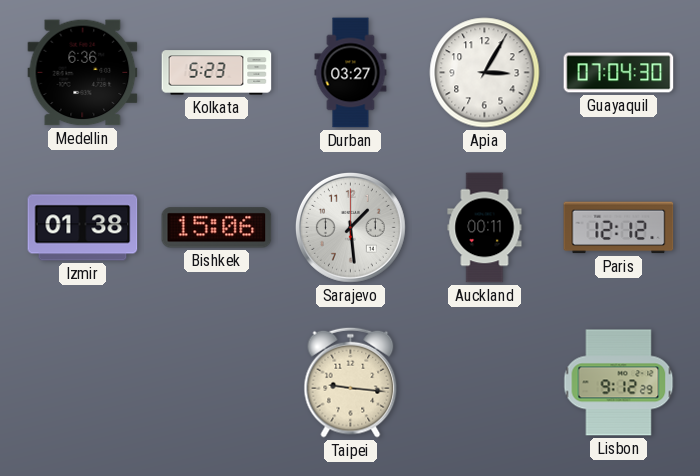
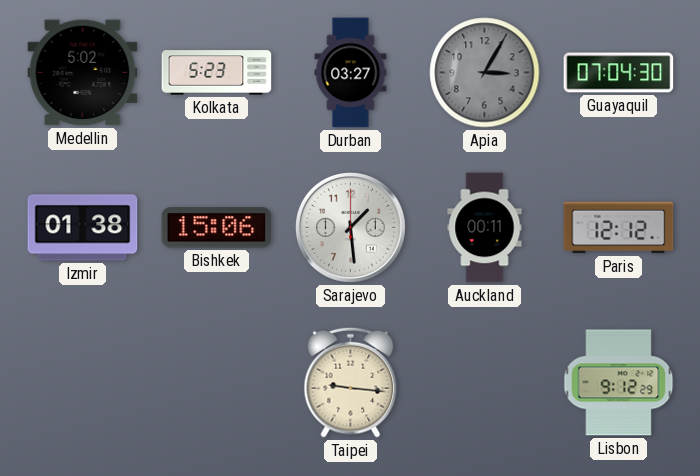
Medellin: 6:36 -> 5:02 (83, 73)
Apia dial: white -> grey (485, 73)
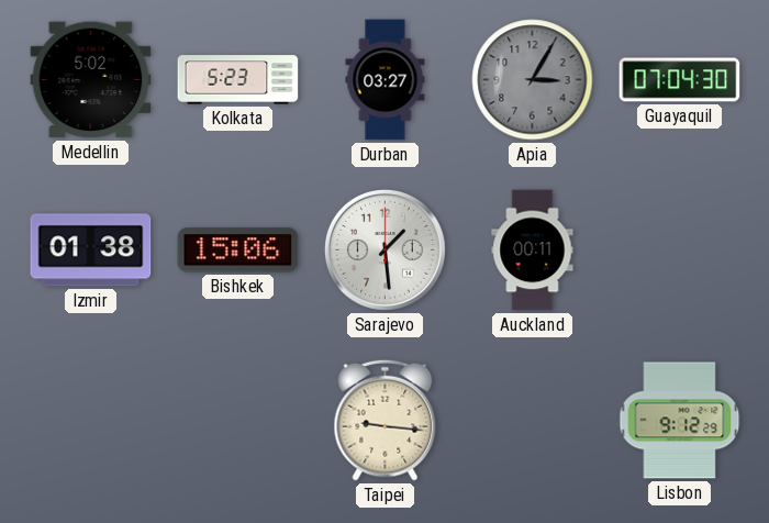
Paris: 12:12 -> none (619, 228)
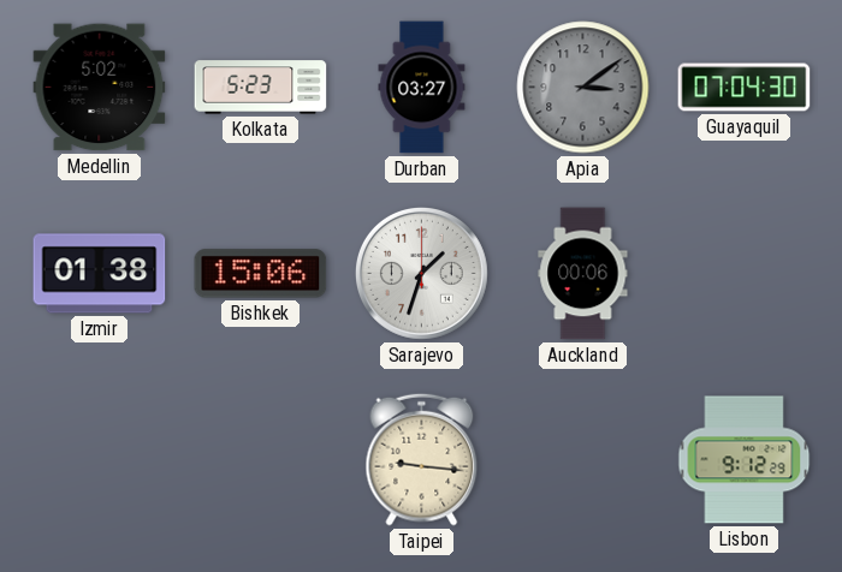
Apia: 3:05 -> 3:09 (583, 88)
Sarajevo: 1:29 -> 1:33 (421, 273)
Auckland: 00:11 -> 00:06 (583, 274)
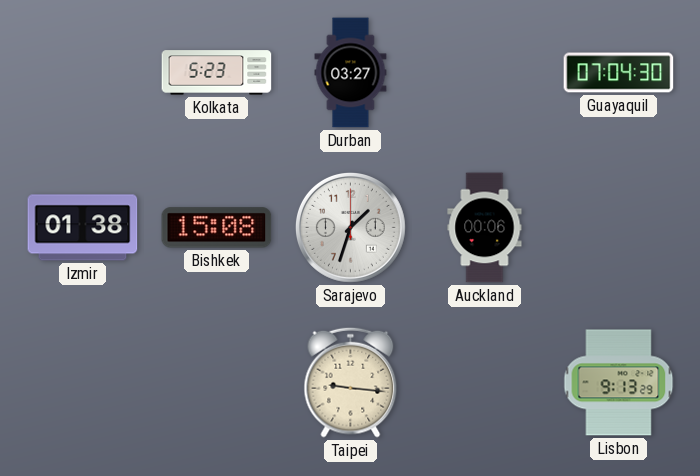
Medellin: 5:02 -> none (100, 88)
Apia: 3:09 -> none (583, 88)
Bishkek: 15:06 -> 15:08 (217, 228)
Lisbon: 9:12 -> 9:13 (619, 383)
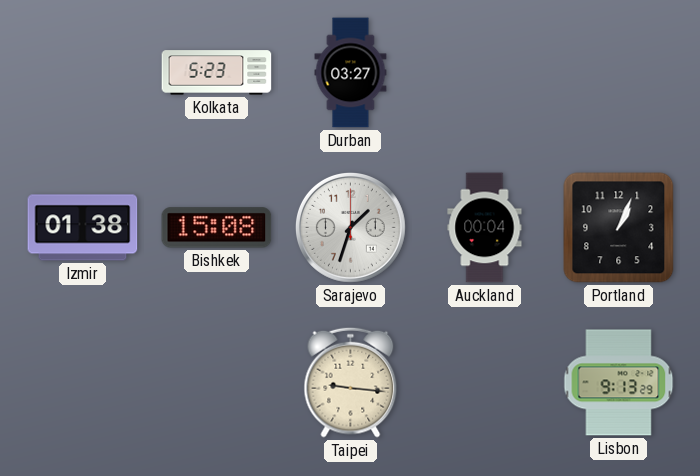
Guayaquil: 07:04 -> none (619, 73)
Auckland: 00:06 -> 00:04 (485, 228)
Portland: none -> 1:04 (619, 228)
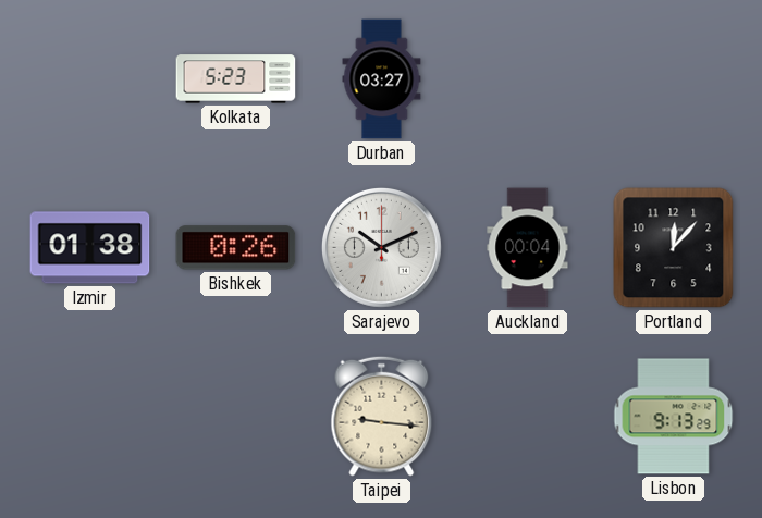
Bishkek: 15:08 -> 0:26 (236, 248)
Sarajevo: 1:33 -> 10:11 (381, 247)
Portland: 1:04 -> 12:07 (674, 248)
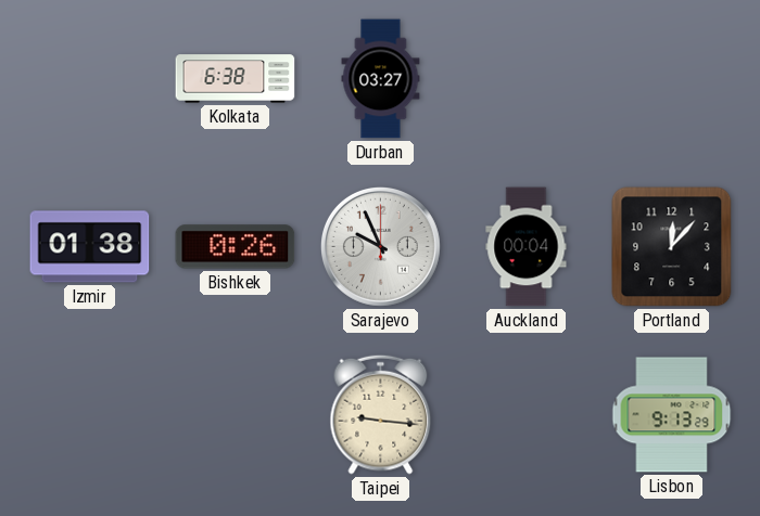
Kolkata: 5:23 -> 6:38 (236, 79)
Sarajevo: 10:11 -> 9:56 (380, 246)
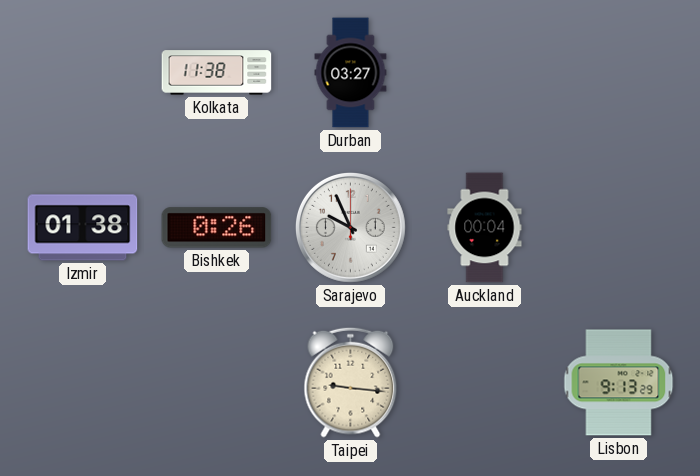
Kolkata: 6:38 -> 11:38 (217, 73)
Portland: 12:07 -> none (672, 247)
